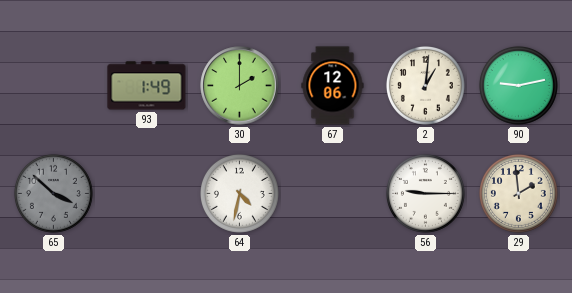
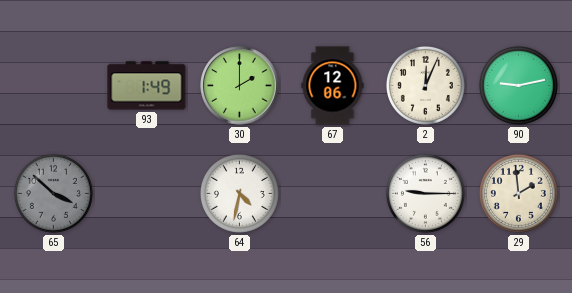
2: 1:01 -> 12:04 (425, 85)
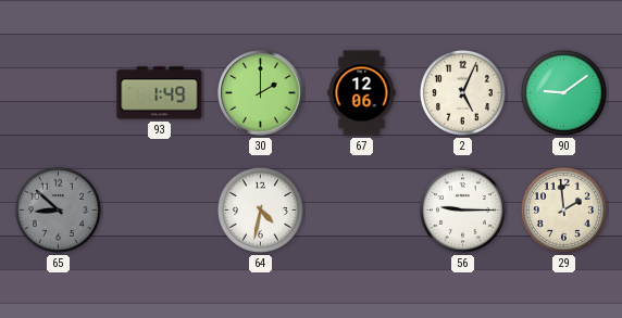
2: 12:04 -> 5:04 (462, 92)
90: 9:13 -> 9:09 (563, 92)
65: 3:52 -> 8:52 (58, 209)
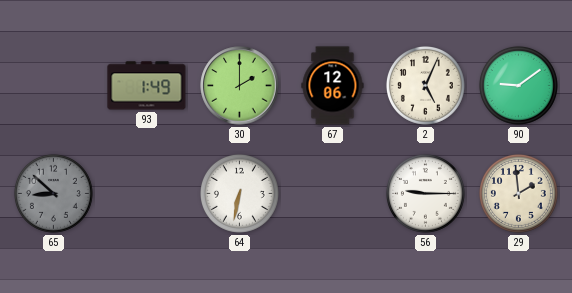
64: 4:32 -> 6:32 (239, 193)
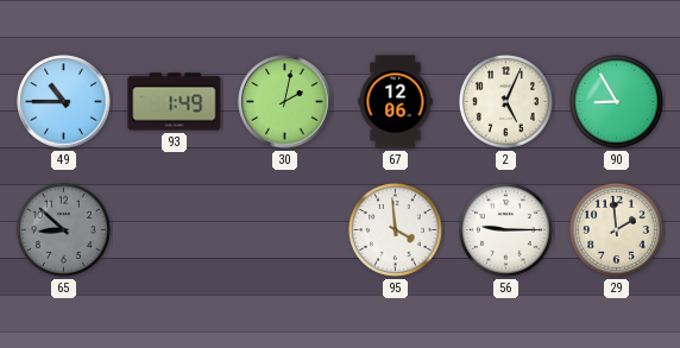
49: none -> 10:45 (64, 102)
30: 2:00 -> 2:02 (285, 102)
90: 9:09 -> 8:55 (616, 101)
64: 6:32 -> none (239, 193)
95: none -> 3:59 (395, 229)
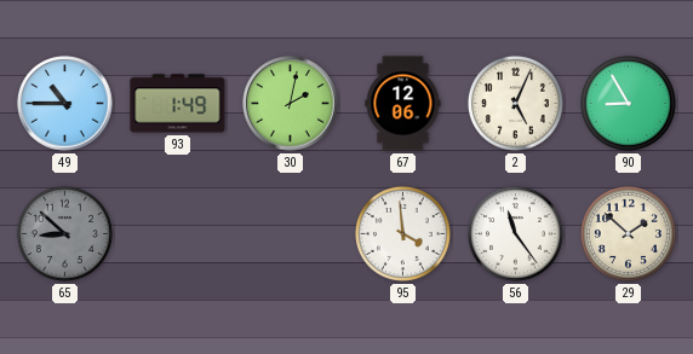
56: 9:15 -> 11:24 (515, 233)
29: 1:59 -> 1:52 (628, 233)
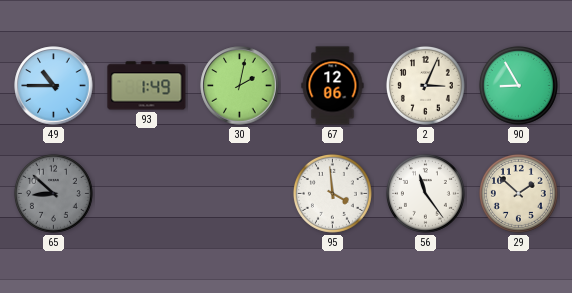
2: 5:04 -> 3:04 (425, 85)
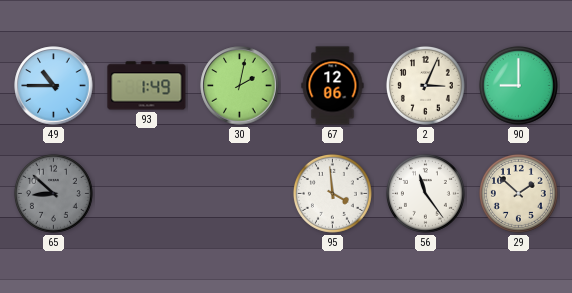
90: 8:55 -> 9:00 (518, 85)
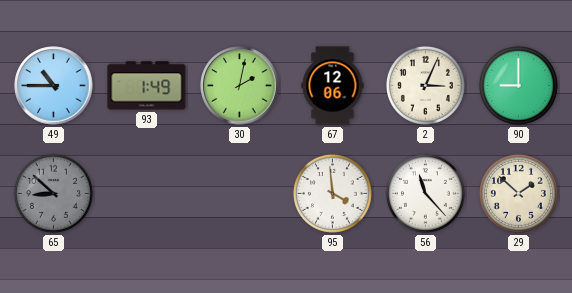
56: 11:24 -> 11:23 (425, 193)
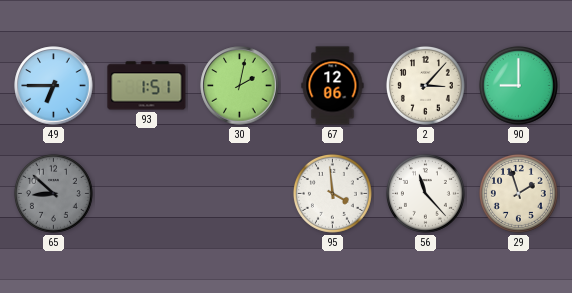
49: 10:45 -> 6:45 (54, 86)
93: 1:49 -> 1:51 (147, 86)
2: 3:04 -> 3:07 (425, 85)
29: 1:52 -> 1:57 (518, 193)
